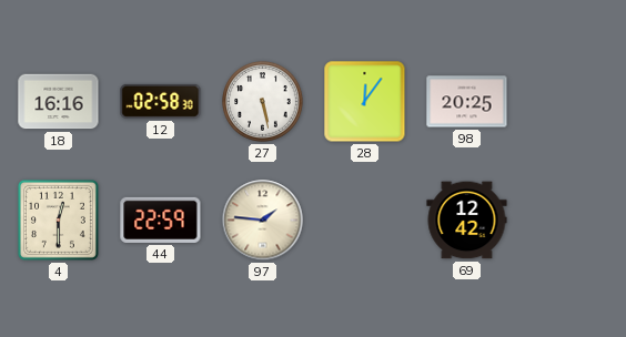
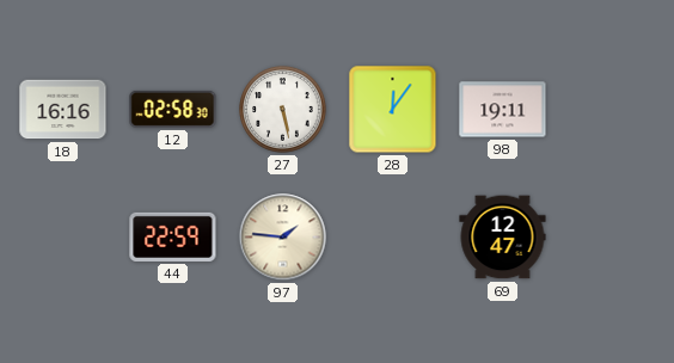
98: 20:25 -> 19:11 (503, 110)
4: 12:30 -> none (58, 219)
69: 12:42 -> 12:47 (503, 238)
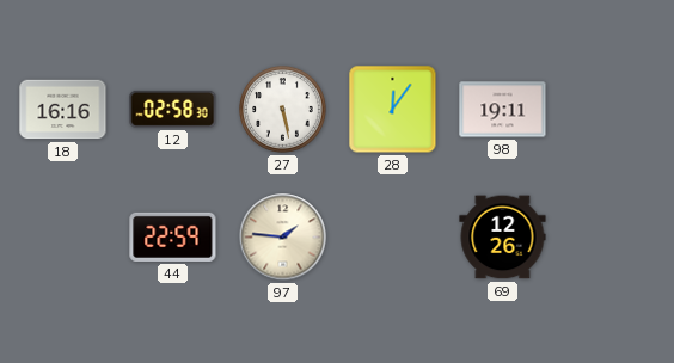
69: 12:47 -> 12:26 (503, 238)
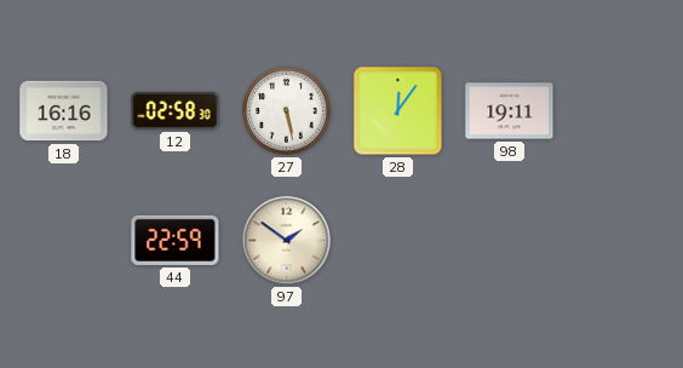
97: 1:46 -> 1:51 (287, 241)
69: 12:26 -> none (503, 238)
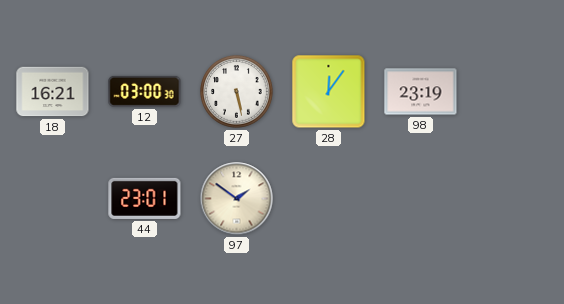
18: 16:16 -> 16:21 (53, 92)
12: 02:58 -> 03:00 (145, 91)
98: 19:11 -> 23:19 (421, 92)
44: 22:59 -> 23:01 (145, 198)
